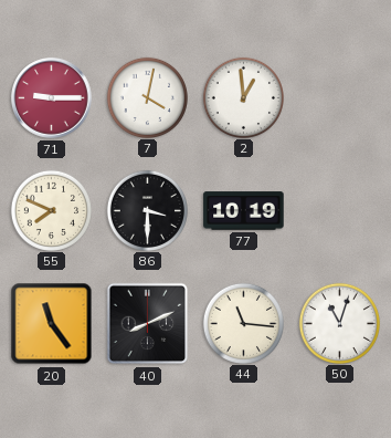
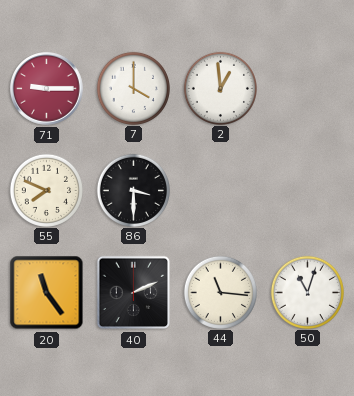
7: 4:02 -> 4:00 (133, 88)
77: 10:19 -> none (244, 211)
40: 8:11 -> 2:11 (134, 293)
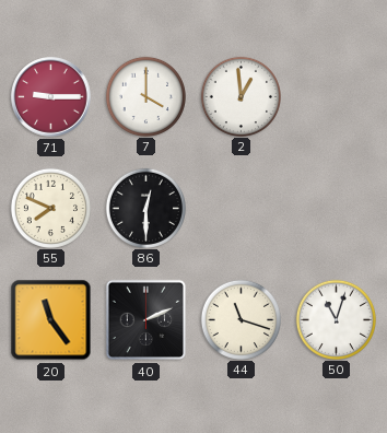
86: 3:30 -> 12:30 (145, 208)
44: 11:16 -> 11:18 (241, 319)
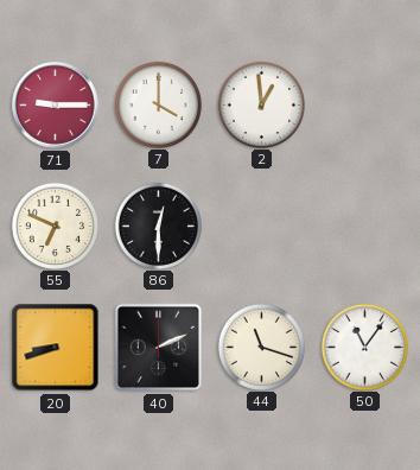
55: 7:49 -> 6:49 (55, 226)
20: 11:24 -> 8:42 (56, 348)
50: 11:03 -> 11:06 (364, 347)
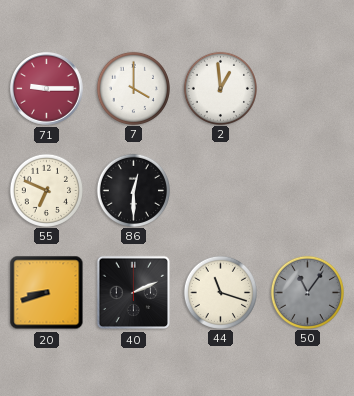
50 dial: white -> grey (307, 292)
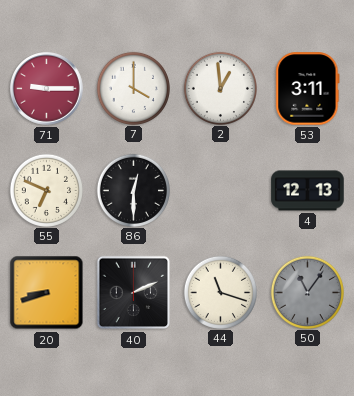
53: none -> 3:11 (308, 89)
4: none -> 12:13 (308, 191)
